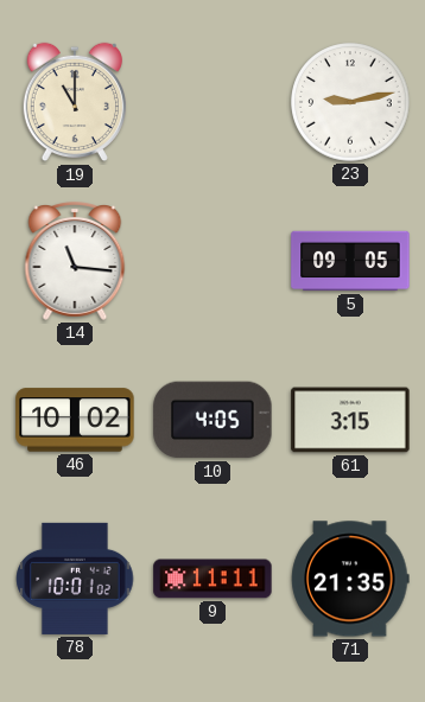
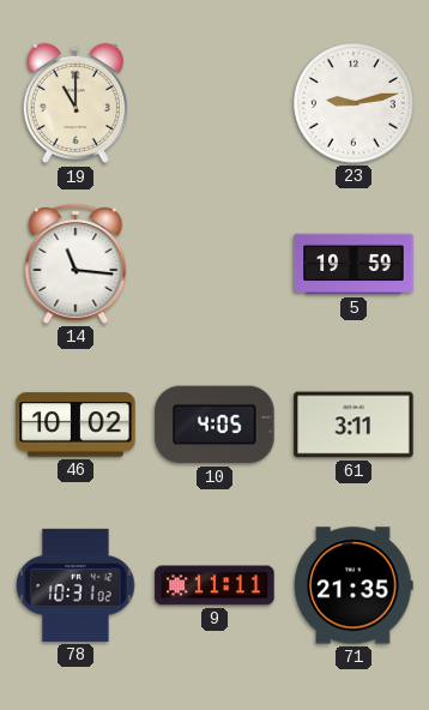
5: 09:05 -> 19:59 (354, 264)
61: 3:15 -> 3:11 (354, 425)
78: 10:01 -> 10:31 (75, 585)
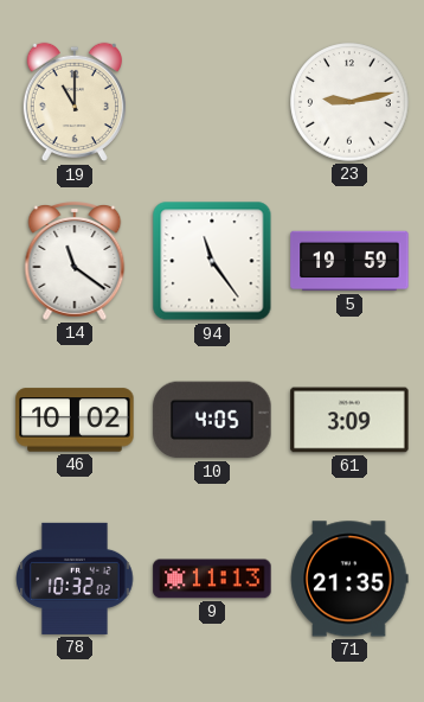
14: 11:16 -> 11:21 (75, 262)
94: none -> 11:24 (212, 261)
61: 3:11 -> 3:09 (349, 420)
78: 10:31 -> 10:32 (75, 579)
9: 11:11 -> 11:13 (212, 579)
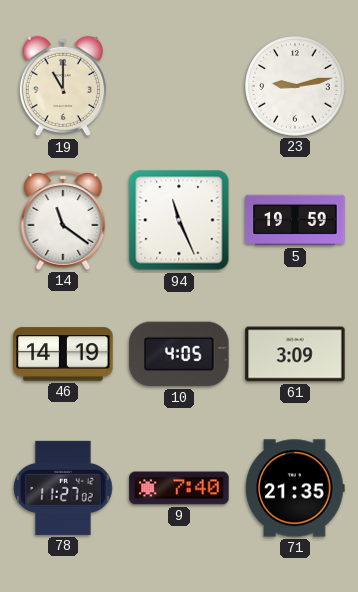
94: 11:24 -> 11:26 (179, 220)
46: 10:02 -> 14:19 (63, 354)
78: 10:32 -> 11:27 (63, 488)
9: 11:13 -> 7:40 (179, 488)
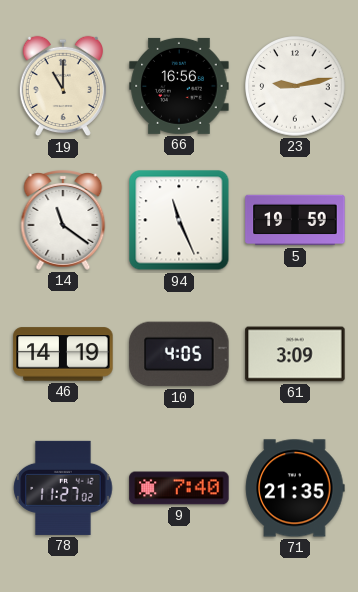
66: none -> 16:56 (179, 86)
